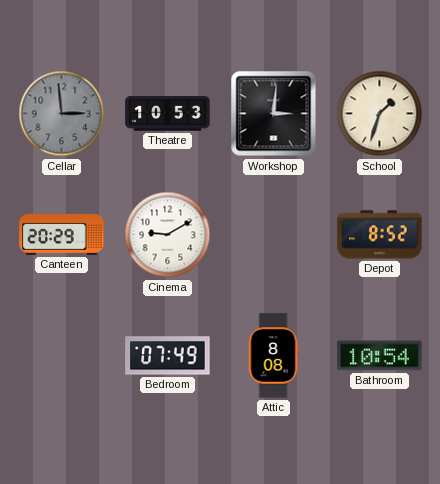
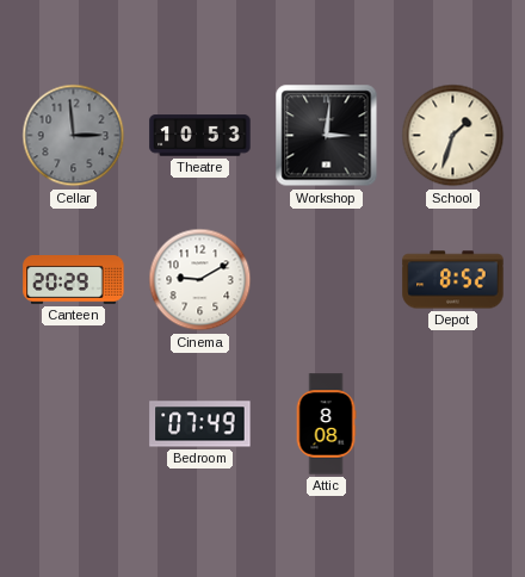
Bathroom: 10:54 -> none (380, 356)
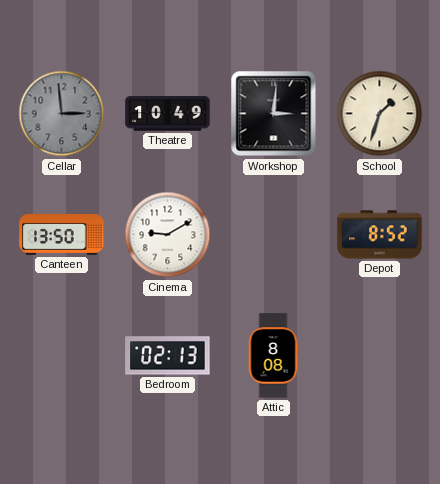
Theatre: 10:53 -> 10:49 (168, 114)
Canteen: 20:29 -> 13:50 (62, 235)
Bedroom: 07:49 -> 02:13 (168, 356)
